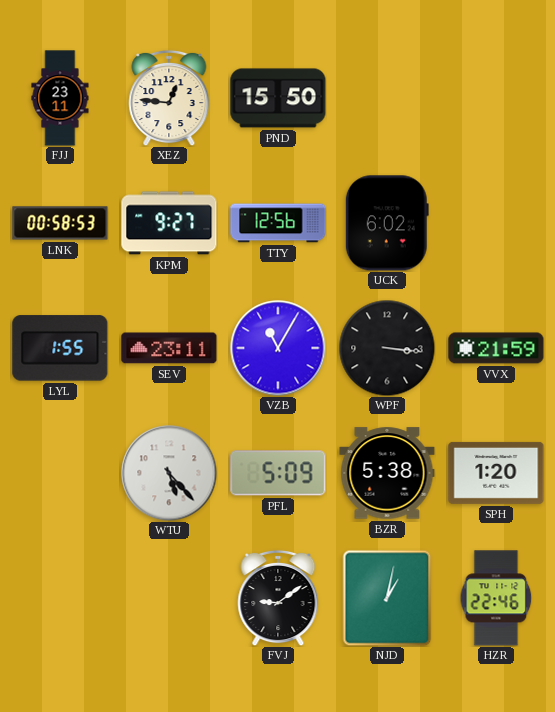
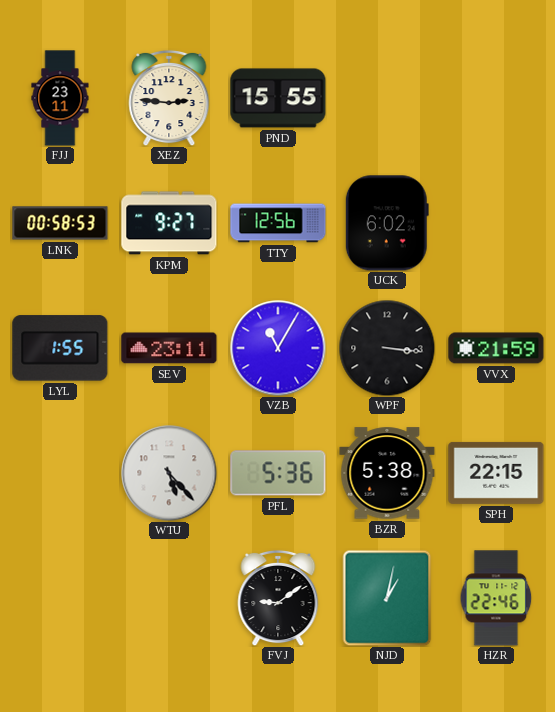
XEZ: 12:46 -> 2:46 (169, 98)
PND: 15:50 -> 15:55 (278, 98)
PFL: 5:09 -> 5:36 (278, 473)
SPH: 1:20 -> 22:15 (496, 473)
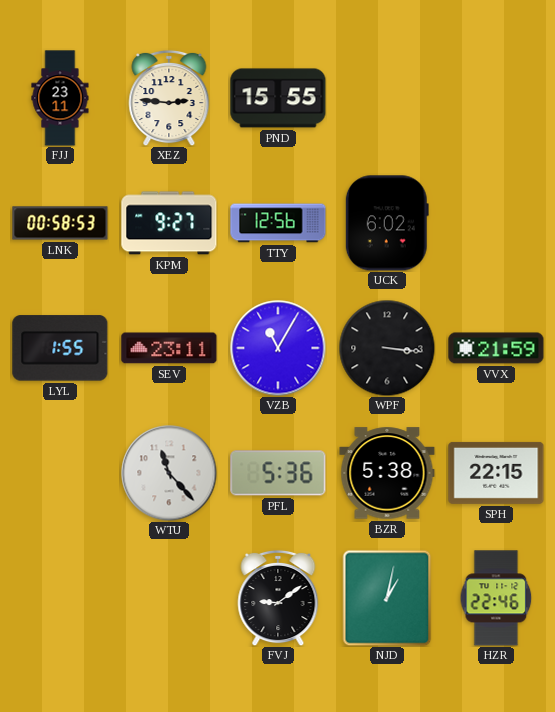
WTU: 5:23 -> 11:23 (169, 473)
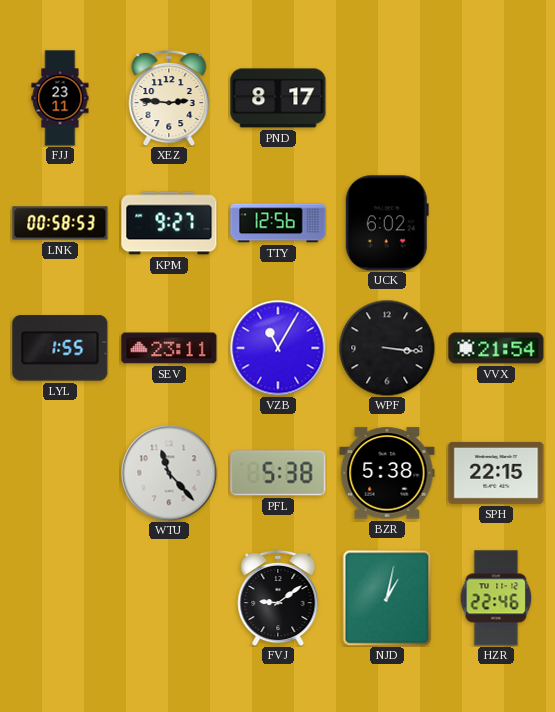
PND: 15:55 -> 8:17 (278, 98)
VVX: 21:59 -> 21:54 (496, 348)
PFL: 5:36 -> 5:38 (278, 473)
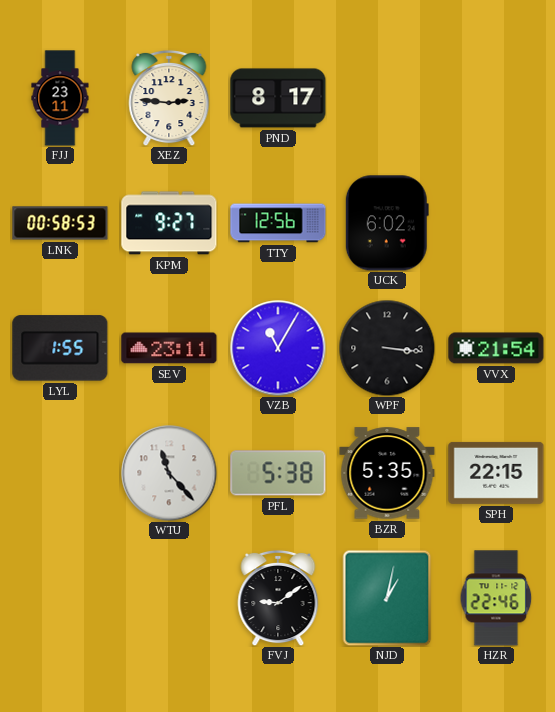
BZR: 5:38 -> 5:35 (387, 473)
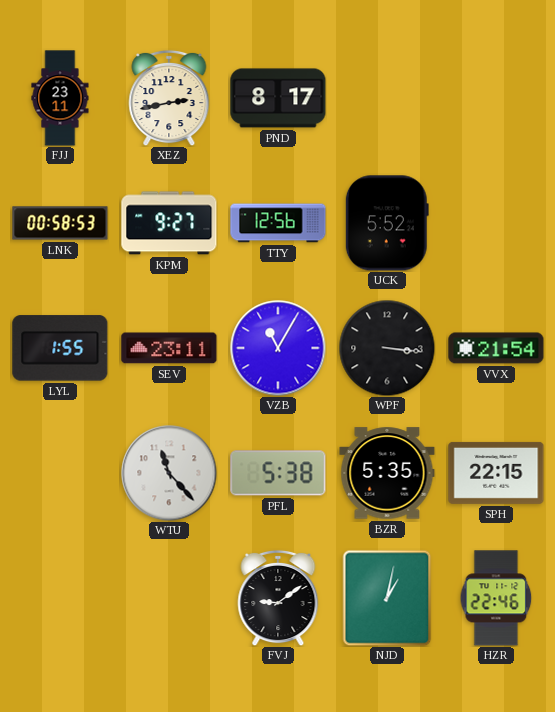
XEZ: 2:46 -> 2:43 (169, 98)
UCK: 6:02 -> 5:52 (387, 223)
